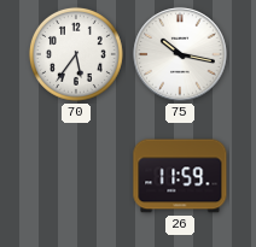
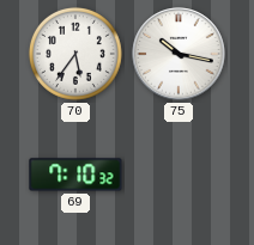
69: none -> 7:10 (75, 174)
26: 11:59 -> none (180, 176)
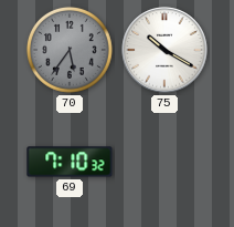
70 dial: white -> grey (70, 50)
75: 10:17 -> 10:20 (164, 50)
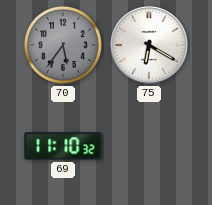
75: 10:20 -> 6:20 (149, 45)
69: 7:10 -> 11:10 (63, 146)
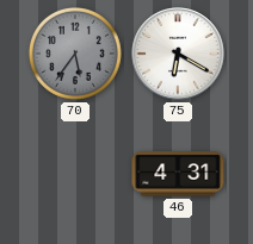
69: 11:10 -> none (63, 146)
46: none -> 4:31 (178, 174)
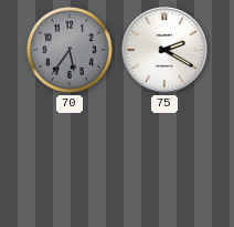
75: 6:20 -> 2:20 (164, 50)
46: 4:31 -> none (178, 174)
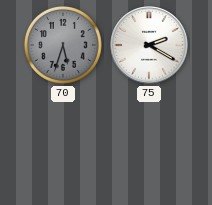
70: 5:36 -> 5:33 (63, 45)
